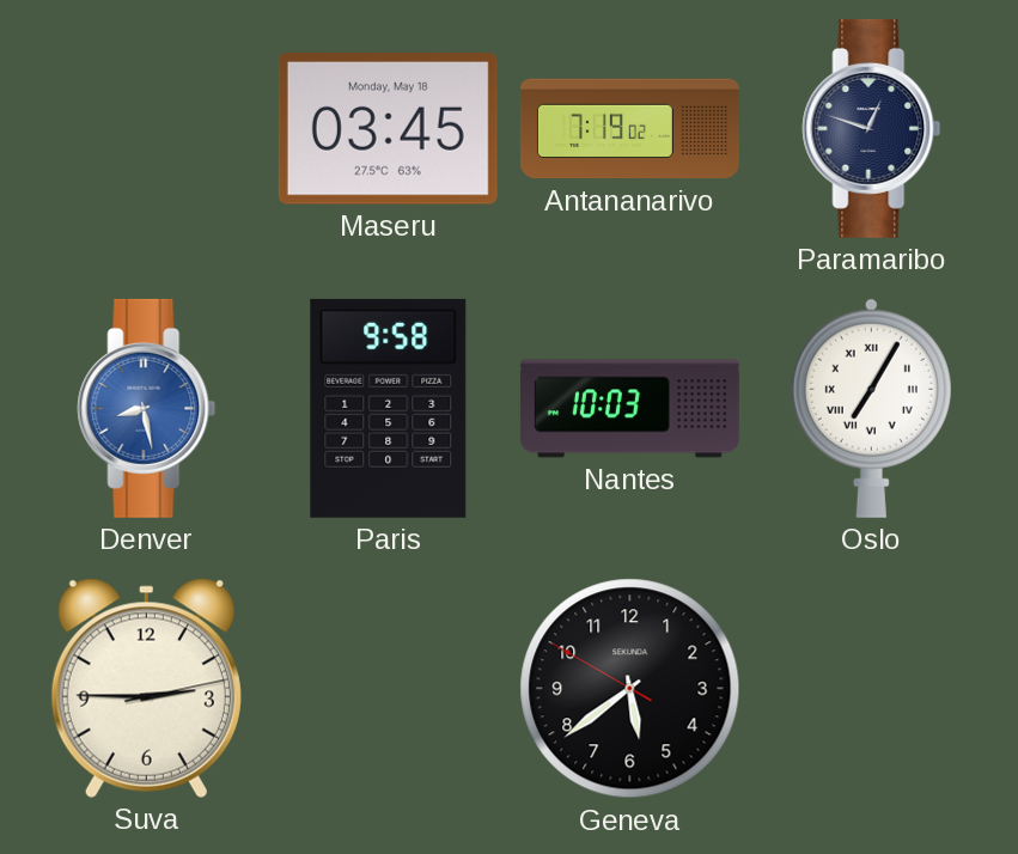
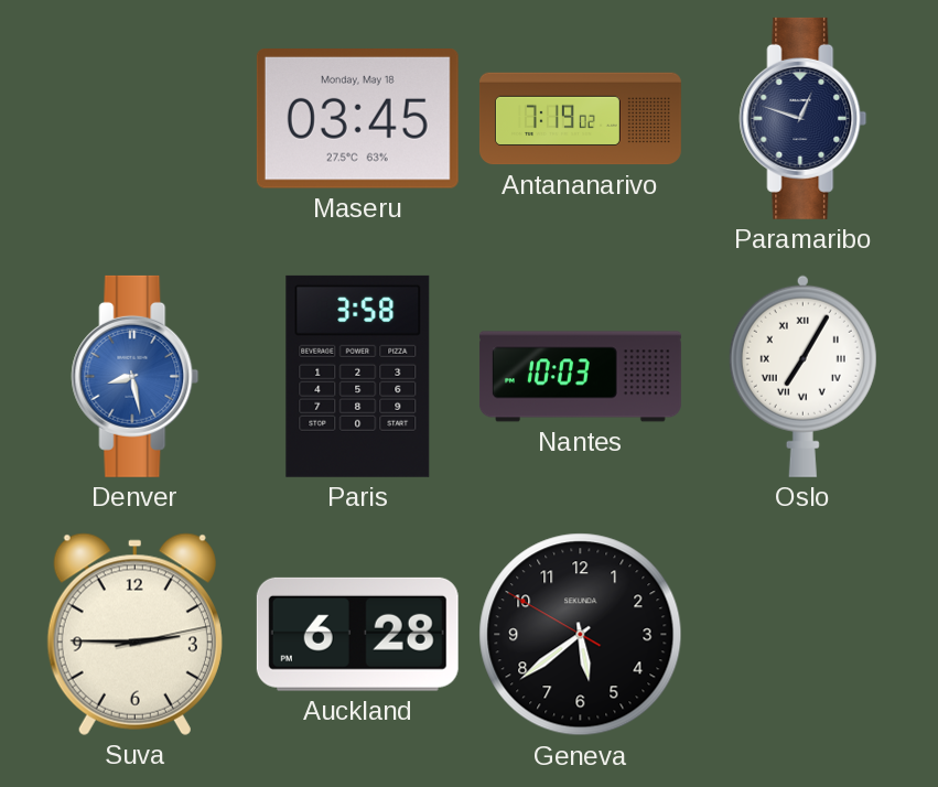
Paris: 9:58 -> 3:58 (358, 376)
Auckland: none -> 6:28 (357, 634)
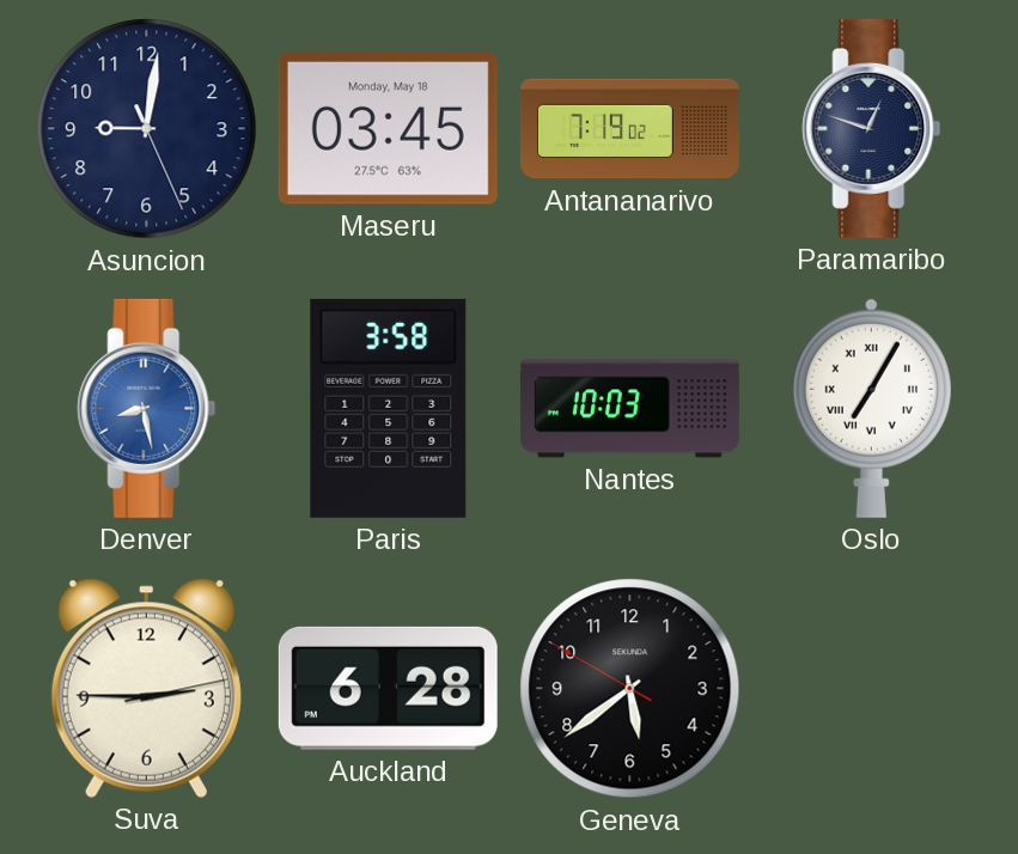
Asuncion: none -> 9:01 (147, 129)
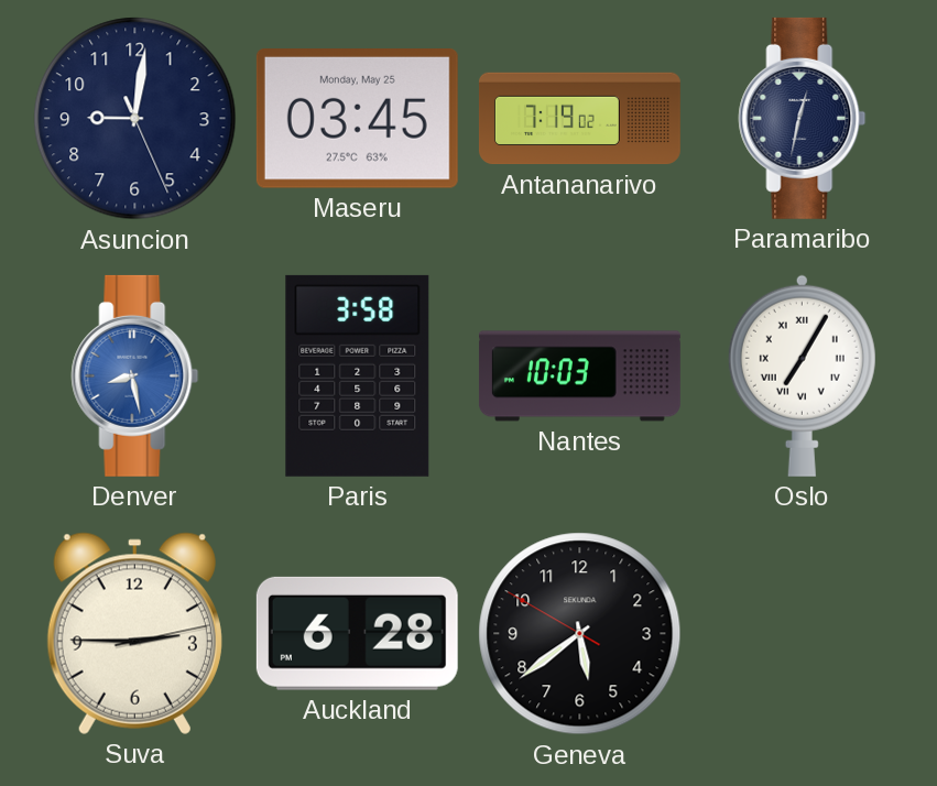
Maseru date: Monday, May 18 -> Monday, May 25 (357, 119)
Paramaribo: 12:48 -> 12:32 (803, 118)
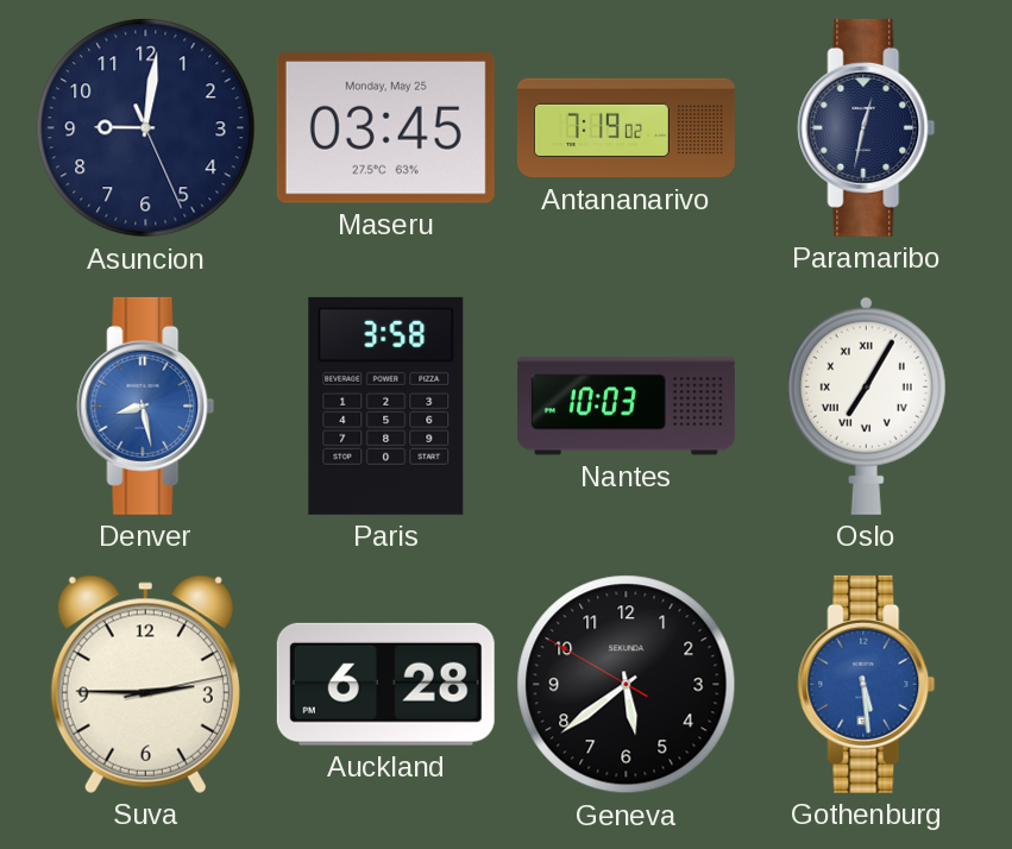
Gothenburg: none -> 5:29 (867, 684)
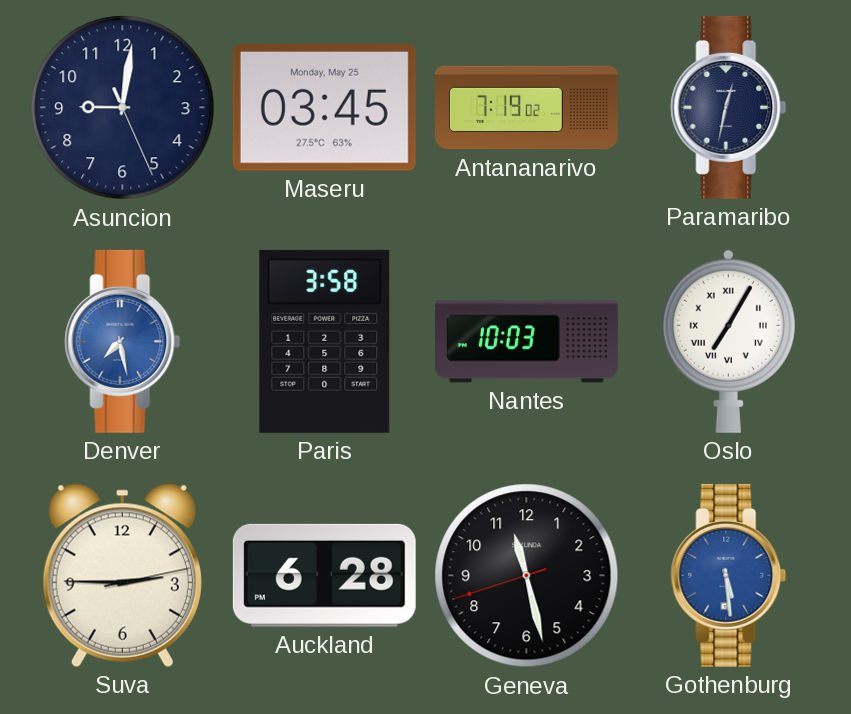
Denver: 8:28 -> 7:28 (123, 341)
Geneva: 5:38 -> 11:27 (527, 576)
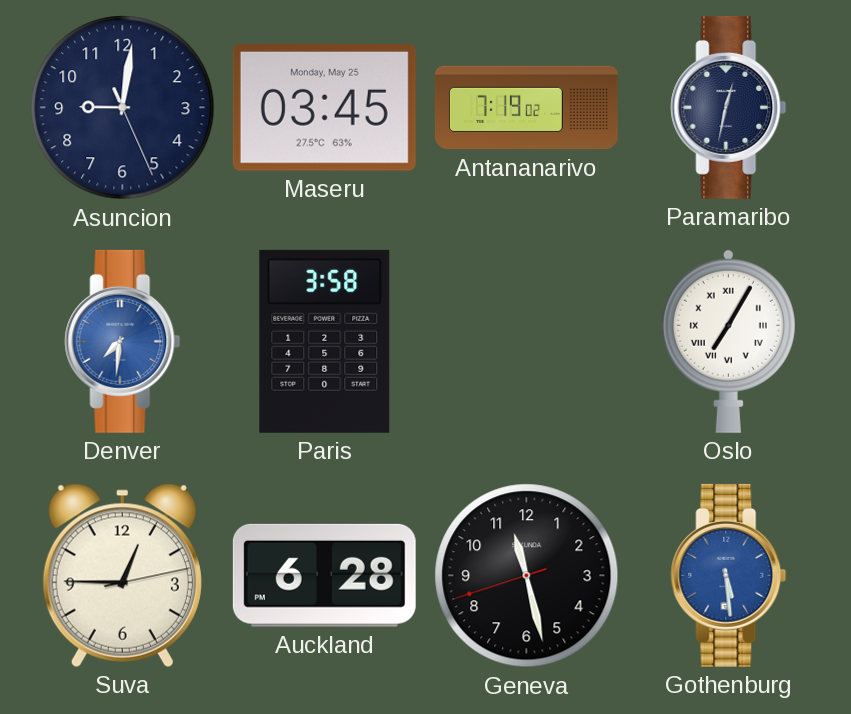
Denver: 7:28 -> 7:31 (123, 341)
Nantes: 10:03 -> none (526, 342)
Suva: 2:45 -> 12:45 (122, 575)
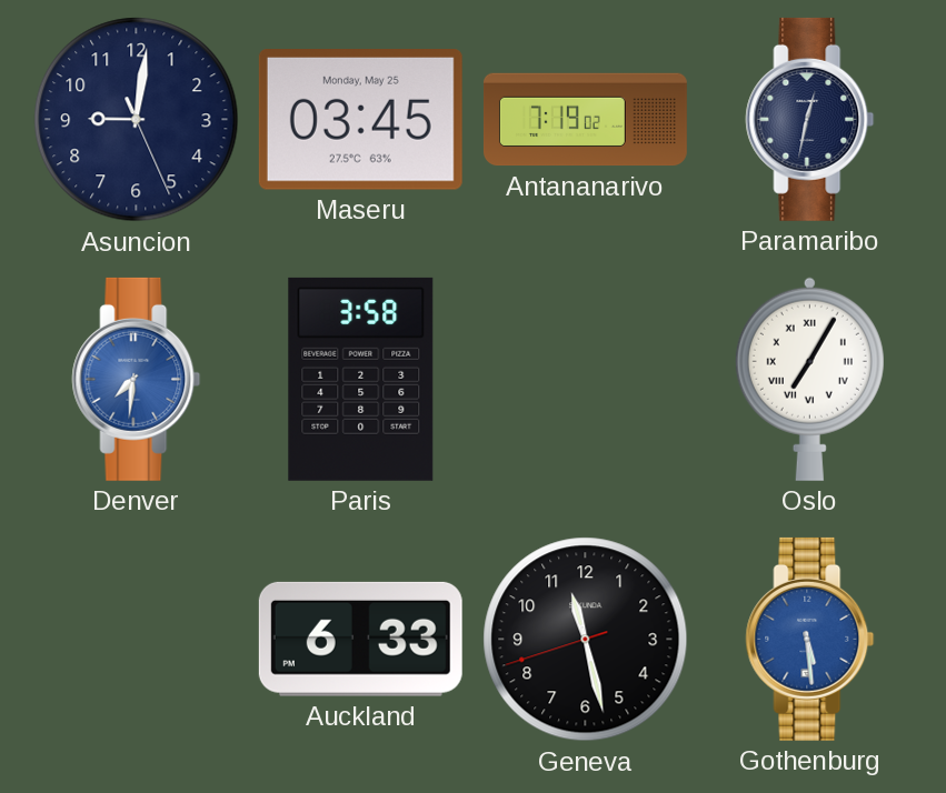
Suva: 12:45 -> none (122, 575)
Auckland: 6:28 -> 6:33 (360, 639)
